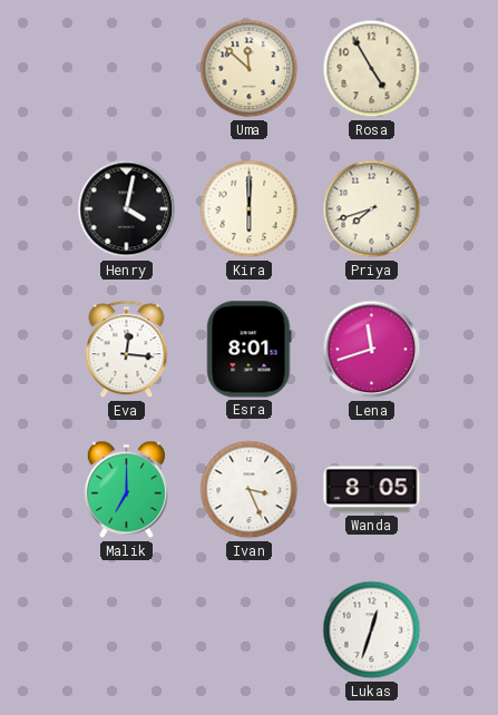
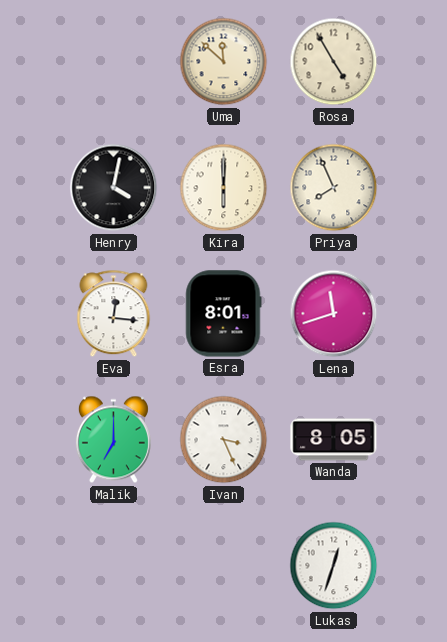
Priya: 7:42 -> 7:56 (334, 188)
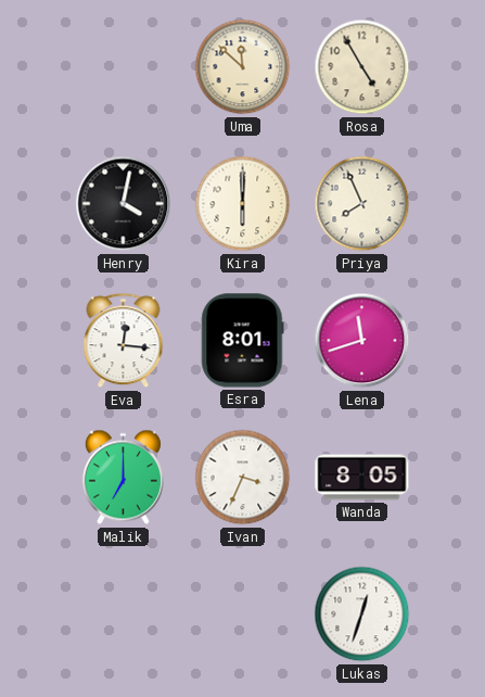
Ivan: 3:26 -> 3:34 (243, 478)
